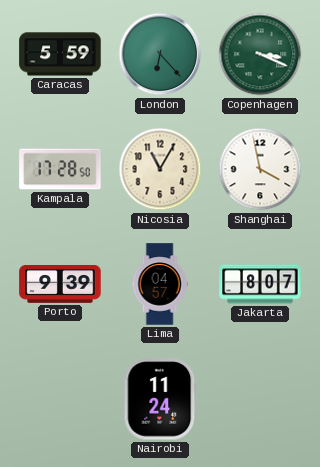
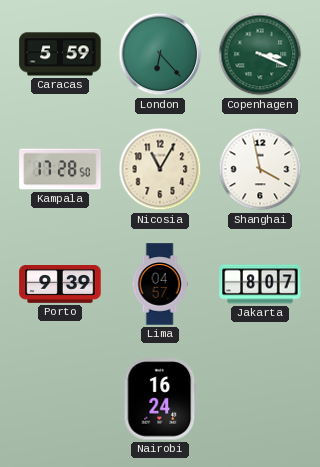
Nairobi: 11:24 -> 16:24 (160, 399)
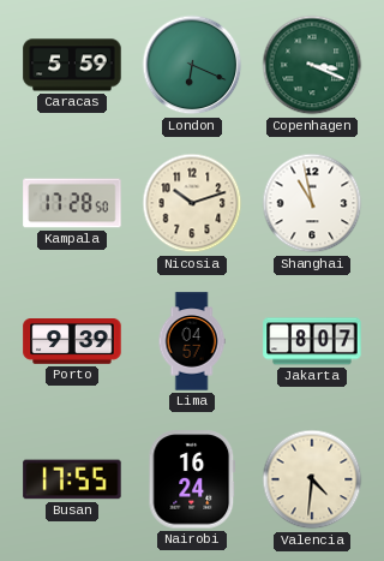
London: 6:23 -> 6:19 (192, 65)
Nicosia: 11:05 -> 10:12 (192, 203)
Shanghai: 3:58 -> 10:58 (312, 203)
Busan: none -> 17:55 (72, 479)
Valencia: none -> 4:31 (312, 479)
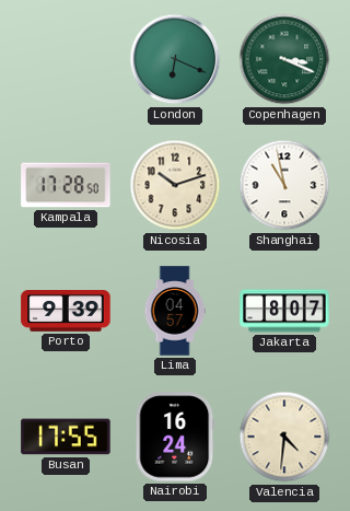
Caracas: 5:59 -> none (72, 65)
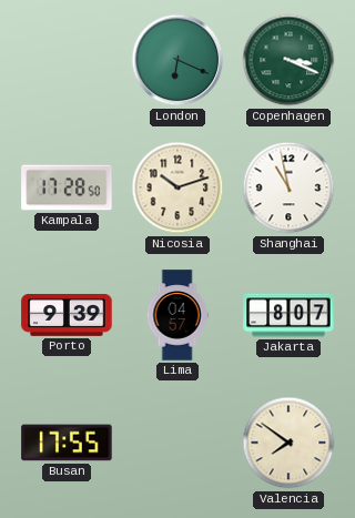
Nairobi: 16:24 -> none (175, 437)
Valencia: 4:31 -> 7:51 (288, 443)
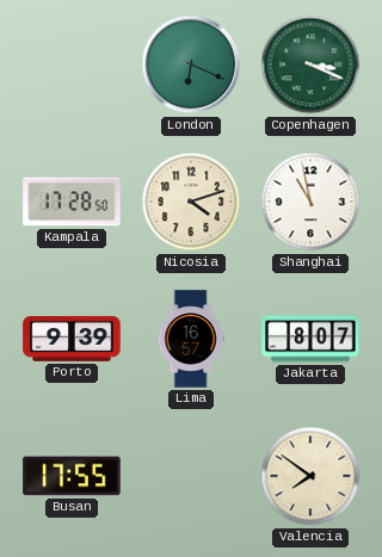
Nicosia: 10:12 -> 4:12 (191, 202)
Lima: 04:57 -> 16:57 (191, 339)
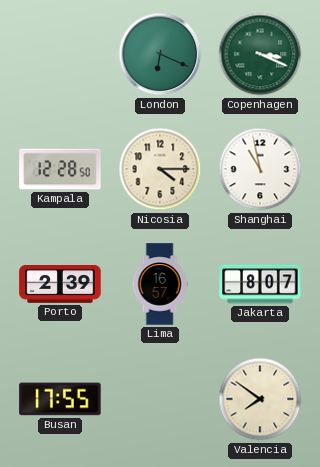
Kampala: 17:28 -> 12:28 (60, 169)
Nicosia: 4:12 -> 4:15 (160, 169)
Porto: 9:39 -> 2:39 (60, 285)
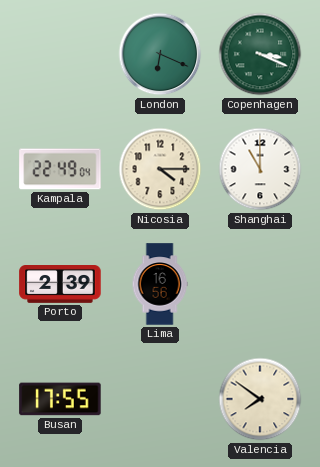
Kampala: 12:28 -> 22:49 (60, 169)
Shanghai: 10:58 -> 11:00 (260, 169)
Lima: 16:57 -> 16:56 (160, 284)
Jakarta: 8:07 -> none (260, 284)
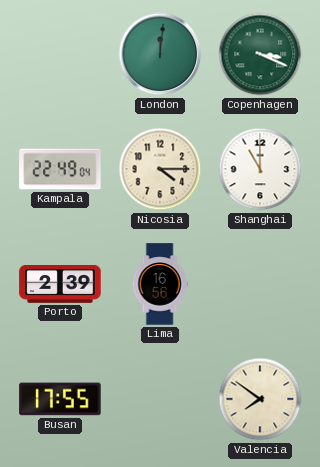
London: 6:19 -> 12:01 (160, 54)
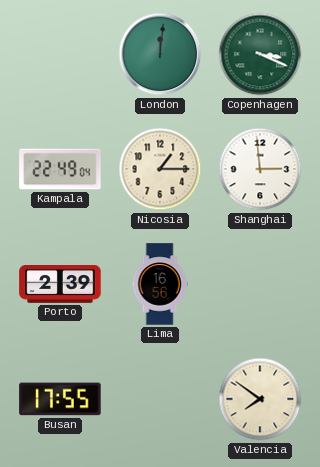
Nicosia: 4:15 -> 1:15 (160, 169)
Shanghai: 11:00 -> 2:59 (260, 169)
